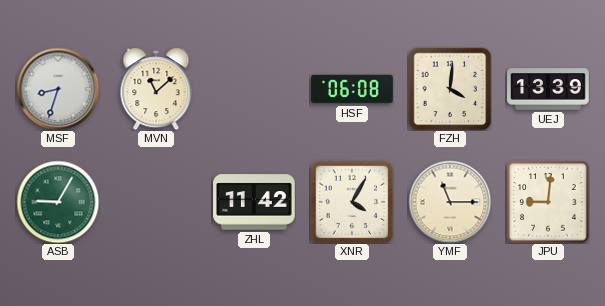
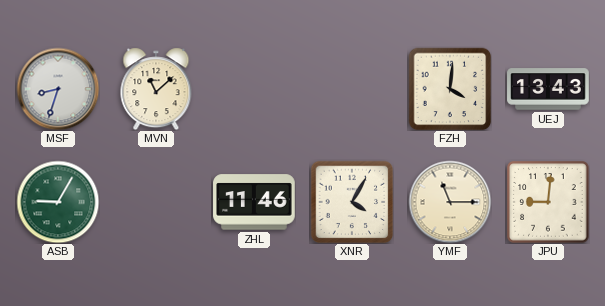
HSF: 06:08 -> none (352, 89)
UEJ: 13:39 -> 13:43 (548, 89)
ZHL: 11:42 -> 11:46 (254, 202)
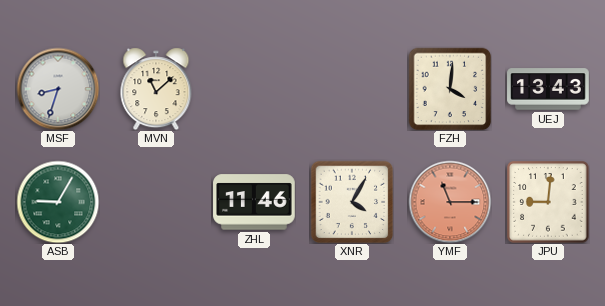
YMF dial: cream -> salmon (450, 202)
